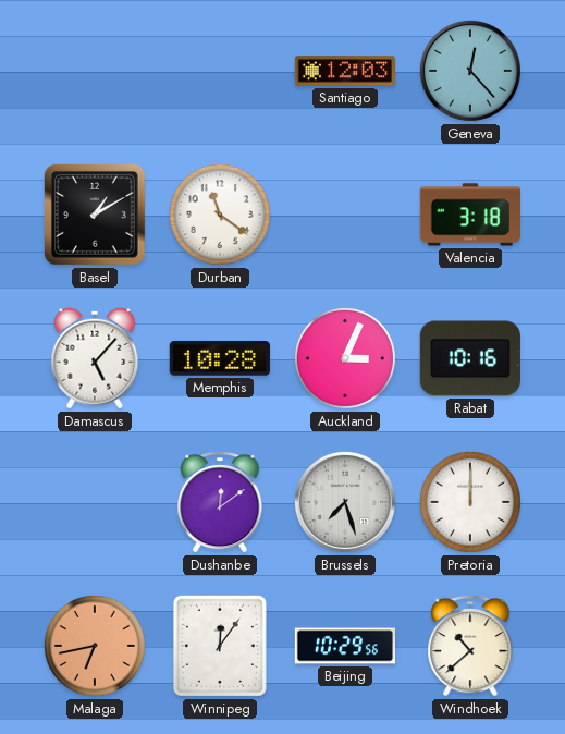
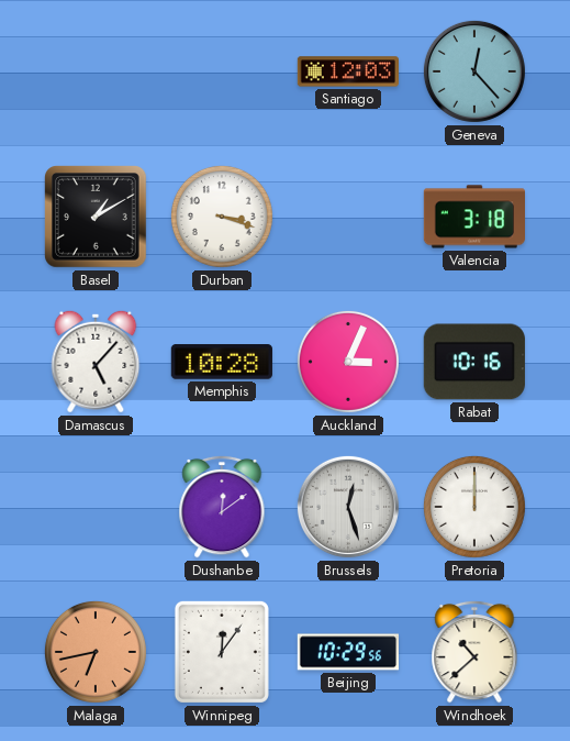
Durban: 11:21 -> 3:18 (222, 217)
Brussels: 7:27 -> 12:27 (348, 507)
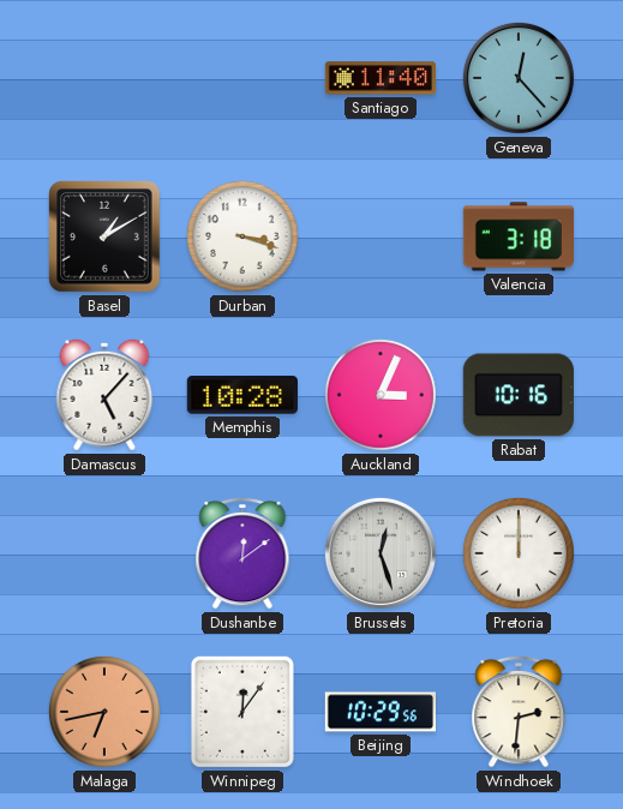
Santiago: 12:03 -> 11:40 (379, 78)
Windhoek: 10:38 -> 2:31 (519, 712)
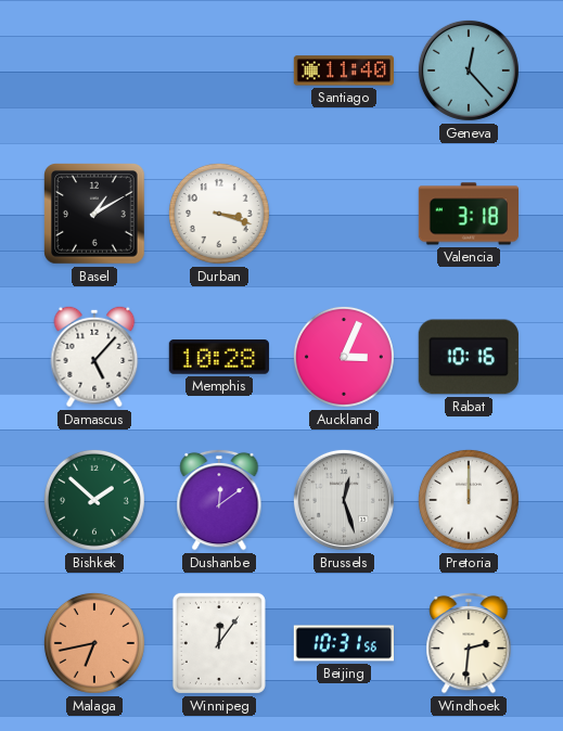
Bishkek: none -> 1:52 (94, 500)
Beijing: 10:29 -> 10:31 (343, 643)
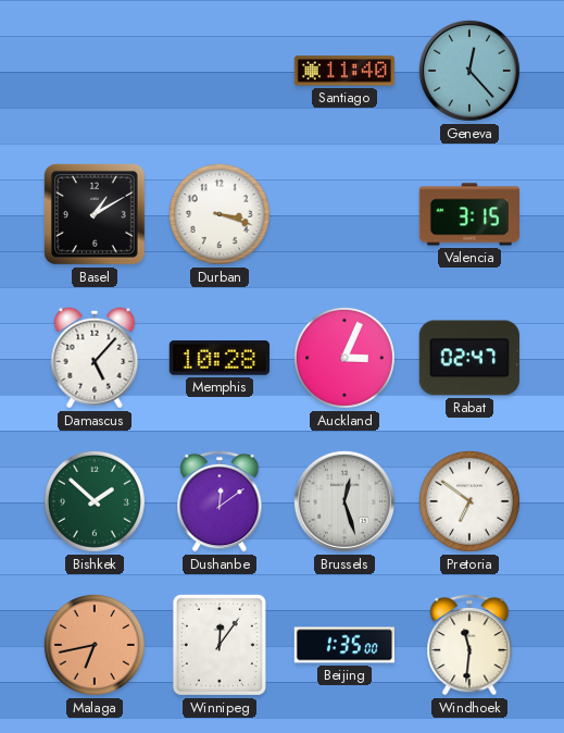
Valencia: 3:18 -> 3:15 (468, 214)
Rabat: 10:16 -> 02:47 (469, 358)
Pretoria: 12:00 -> 6:51 (469, 501)
Beijing: 10:31 -> 1:35 (343, 645)
Windhoek: 2:31 -> 11:31 (469, 645)
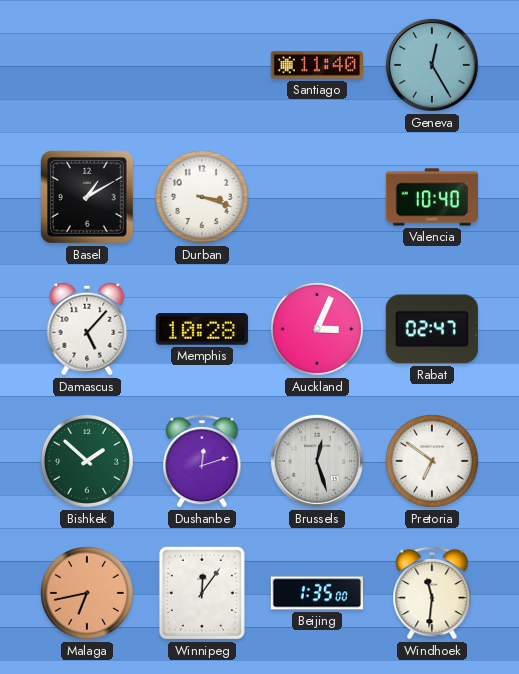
Geneva: 12:23 -> 12:25 (432, 65)
Valencia: 3:15 -> 10:40 (431, 197)
Dushanbe: 12:09 -> 12:12 (202, 461)
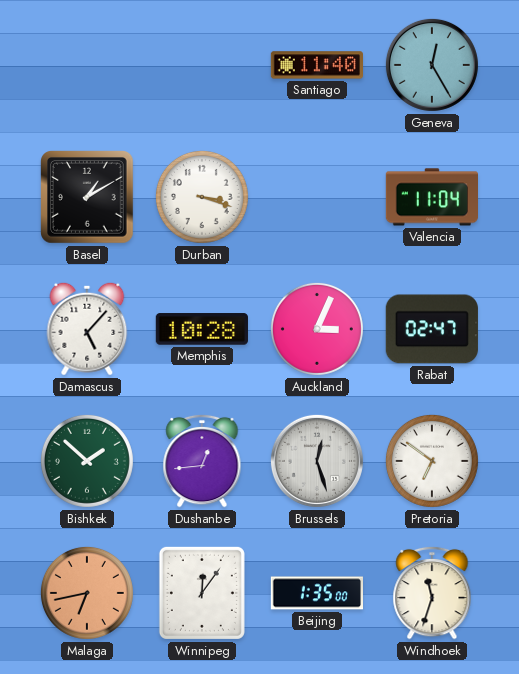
Valencia: 10:40 -> 11:04 (431, 197)
Dushanbe: 12:12 -> 12:44 (202, 461)
Windhoek: 11:31 -> 11:33 (432, 593)
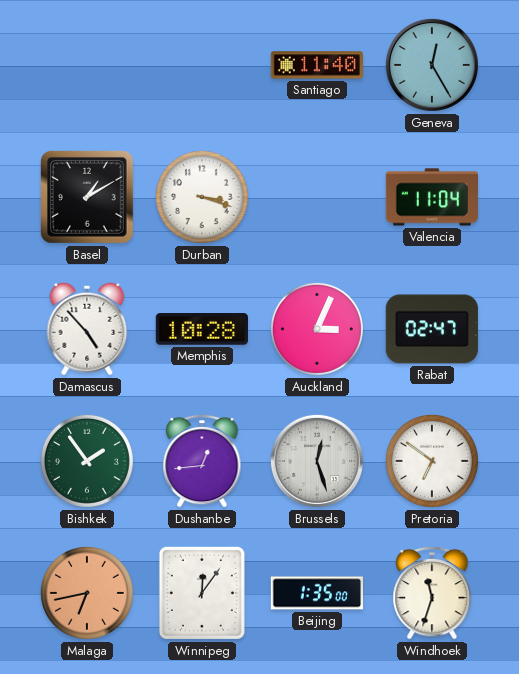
Damascus: 5:07 -> 4:53 (87, 329)
Bishkek: 1:52 -> 1:54 (87, 461)
